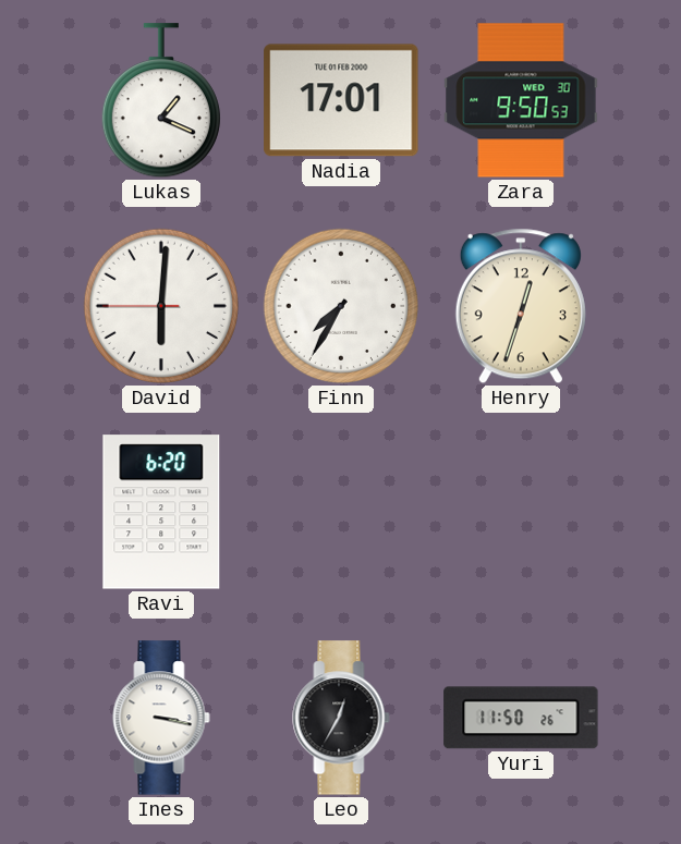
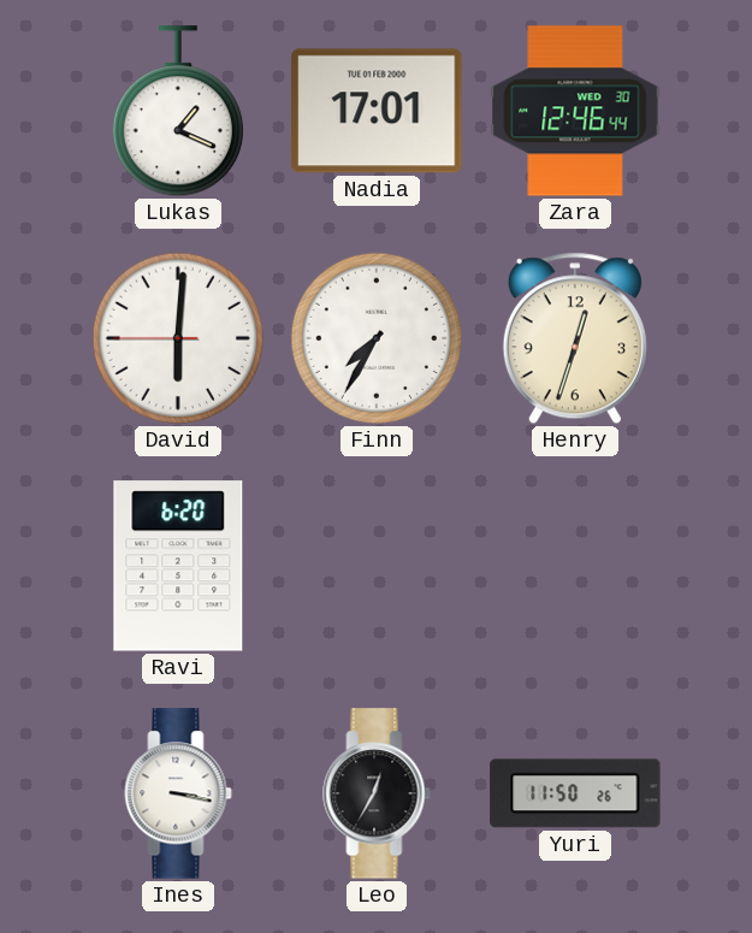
Zara: 9:50 -> 12:46 (575, 111)
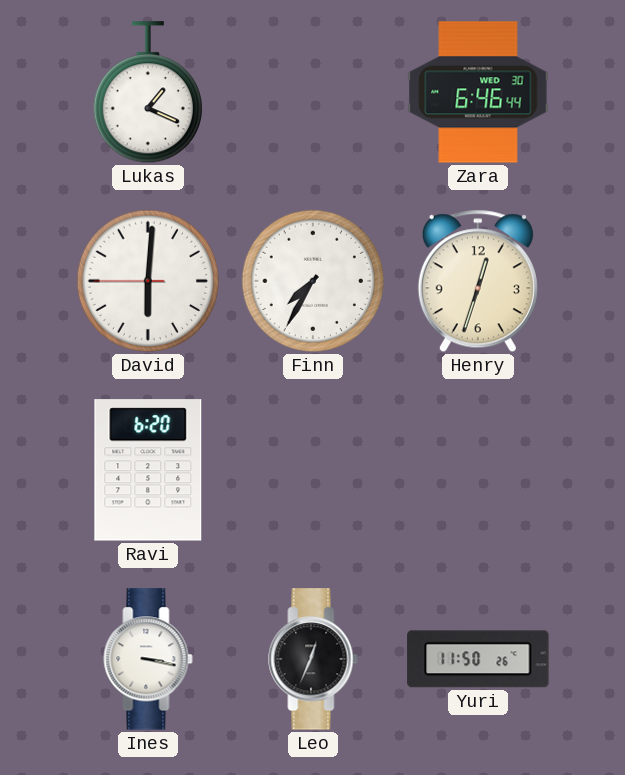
Nadia: 17:01 -> none (377, 111)
Zara: 12:46 -> 6:46 (478, 92)
Leo: 12:35 -> 12:34 (313, 659)
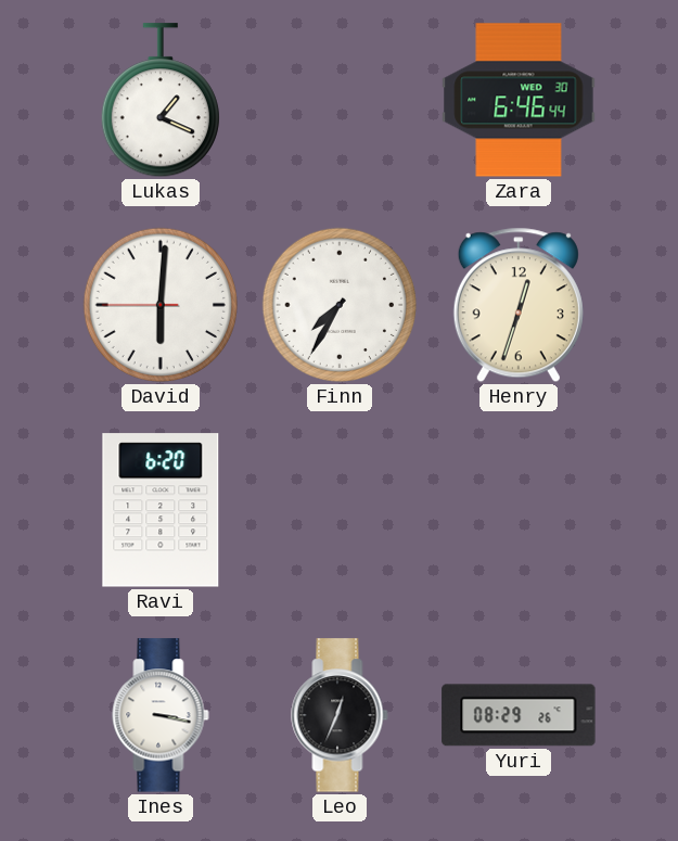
Yuri: 11:50 -> 08:29 (519, 715)
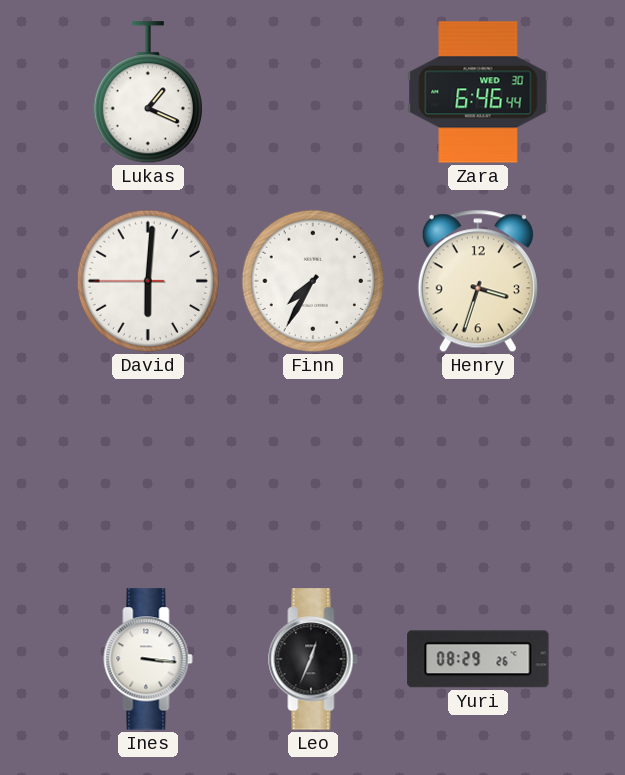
Henry: 12:33 -> 3:33 (478, 281)
Ravi: 6:20 -> none (161, 510)
Ines: 3:17 -> 3:16 (148, 659)
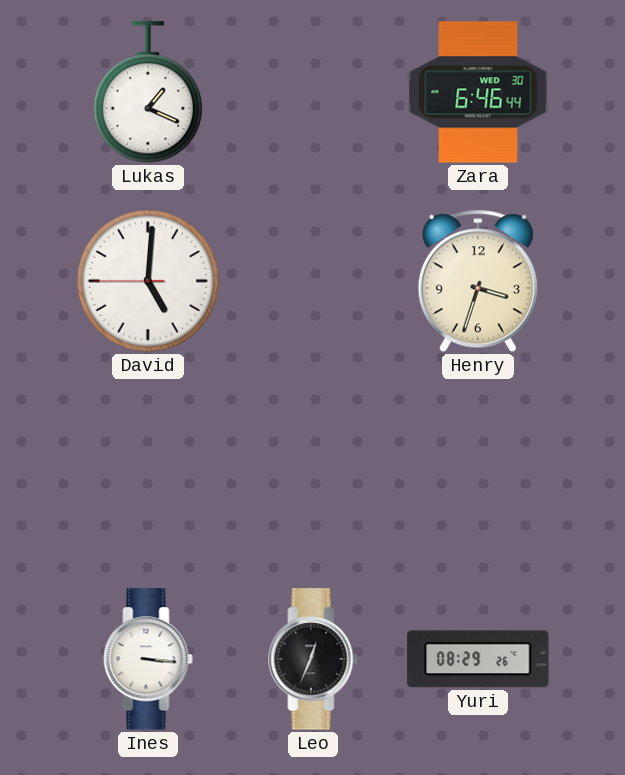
David: 6:00 -> 5:00 (148, 281)
Finn: 7:35 -> none (313, 281)
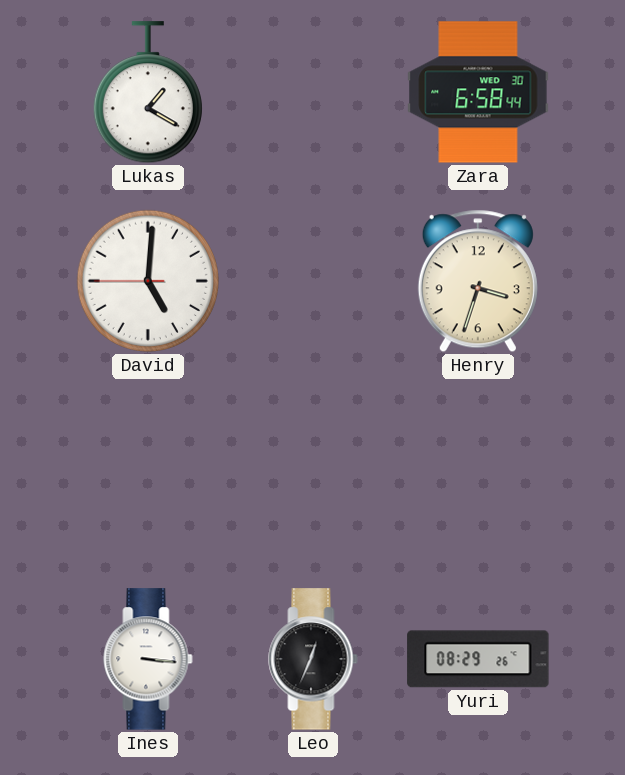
Lukas: 1:19 -> 1:20 (148, 93)
Zara: 6:46 -> 6:58 (478, 92)
